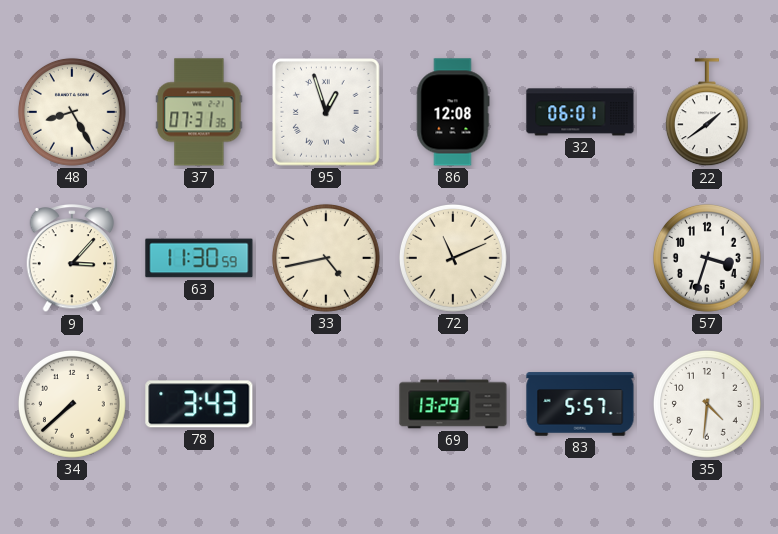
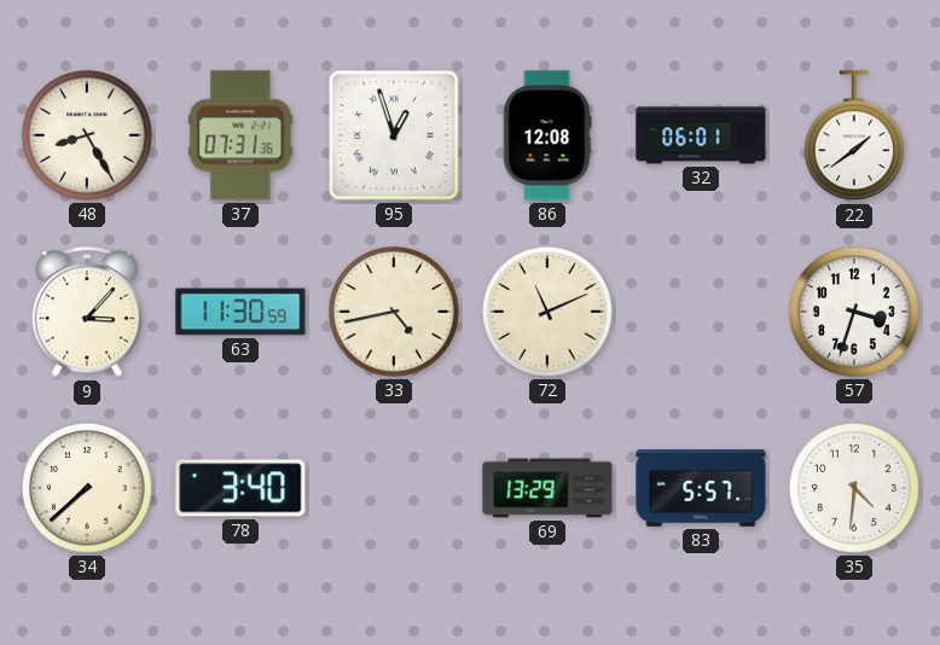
78: 3:43 -> 3:40 (240, 488)
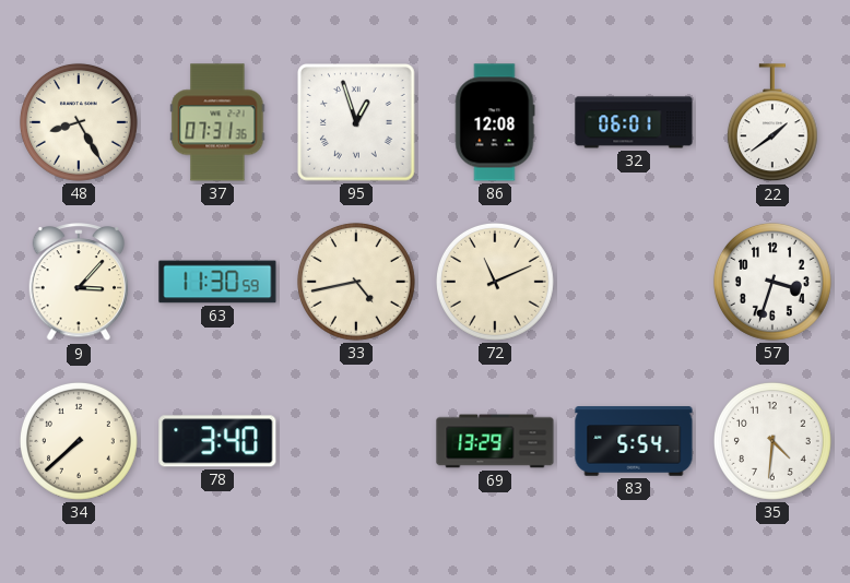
83: 5:57 -> 5:54 (634, 441)
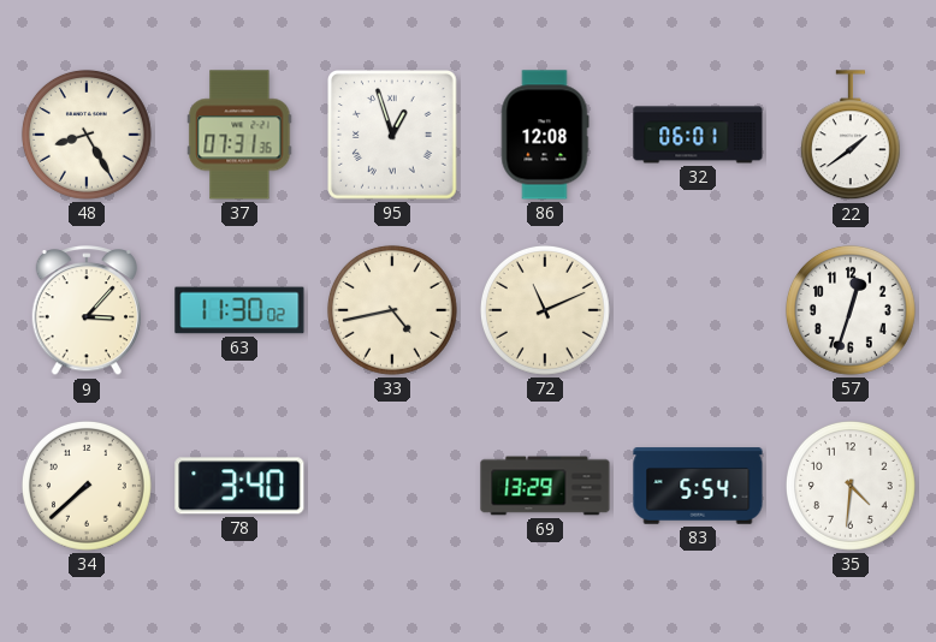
63: 11:30:59 -> 11:30:02 (239, 310)
57: 3:33 -> 12:33 (851, 310)
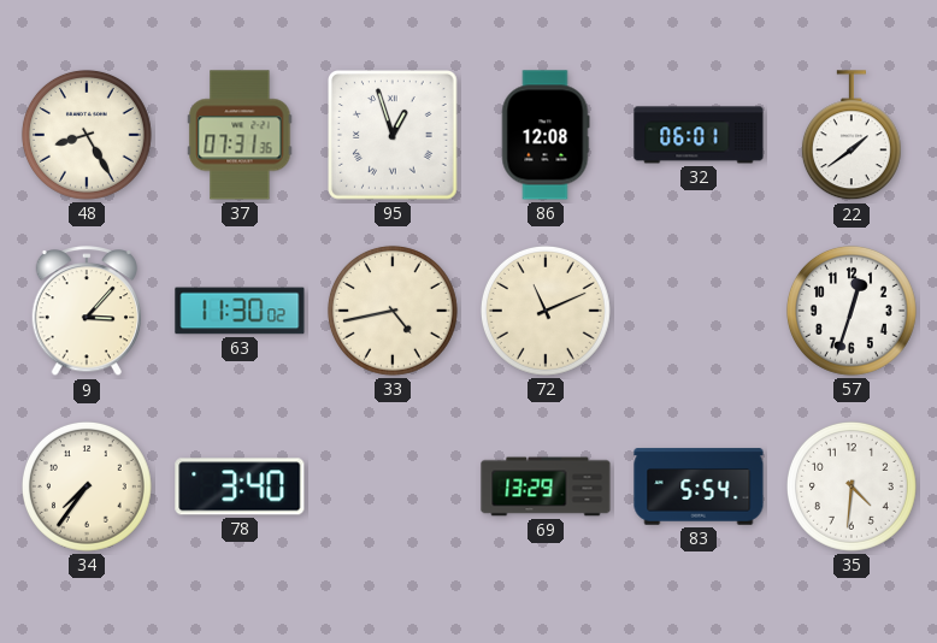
34: 7:38 -> 7:36 (87, 486)
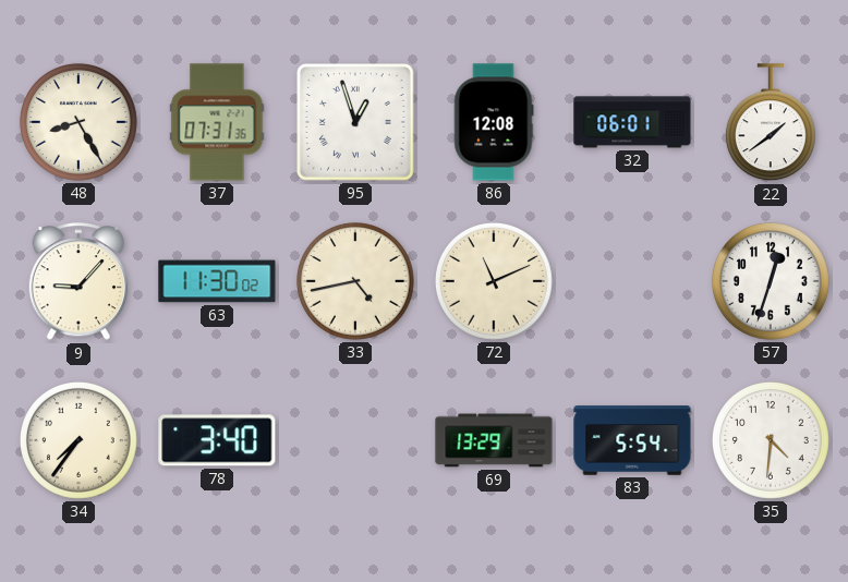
9: 3:07 -> 9:07 (78, 282)
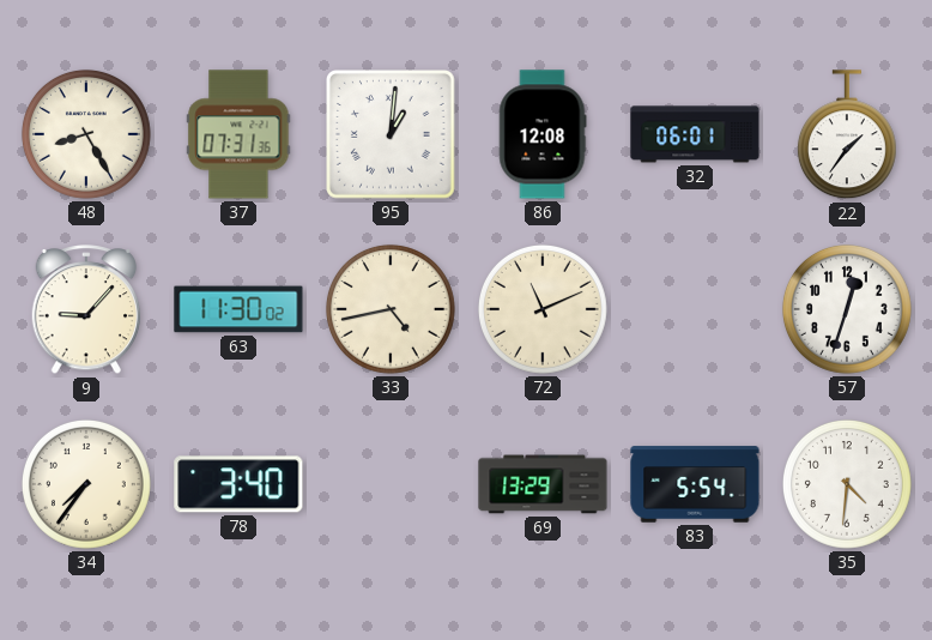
95: 12:57 -> 1:01 (392, 135)
22: 1:39 -> 1:36 (847, 135)
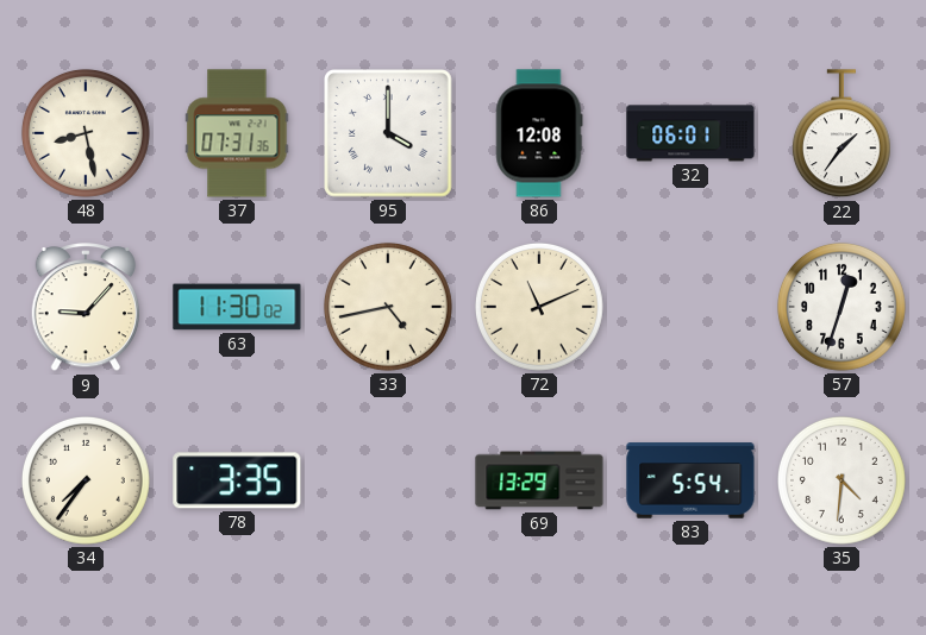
48: 8:25 -> 8:28 (86, 133)
95: 1:01 -> 4:00 (389, 134)
78: 3:40 -> 3:35 (237, 480)
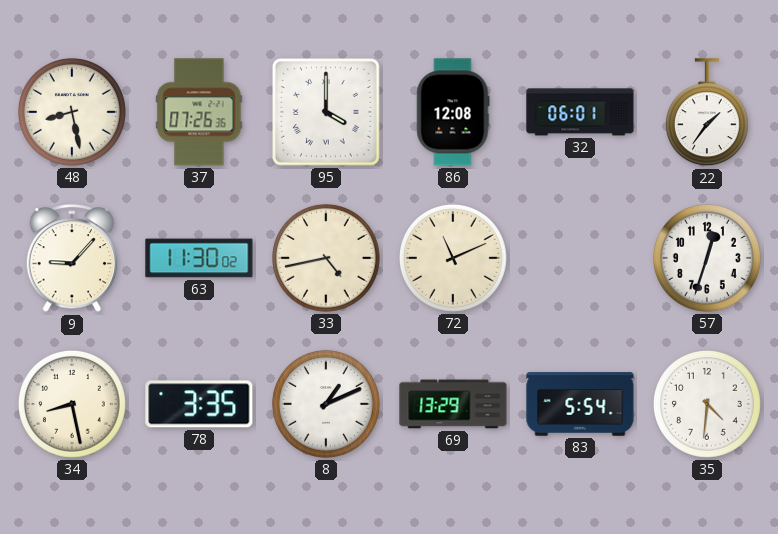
37: 07:31 -> 07:26 (199, 112)
34: 7:36 -> 8:28 (72, 404)
8: none -> 1:11 (326, 404)
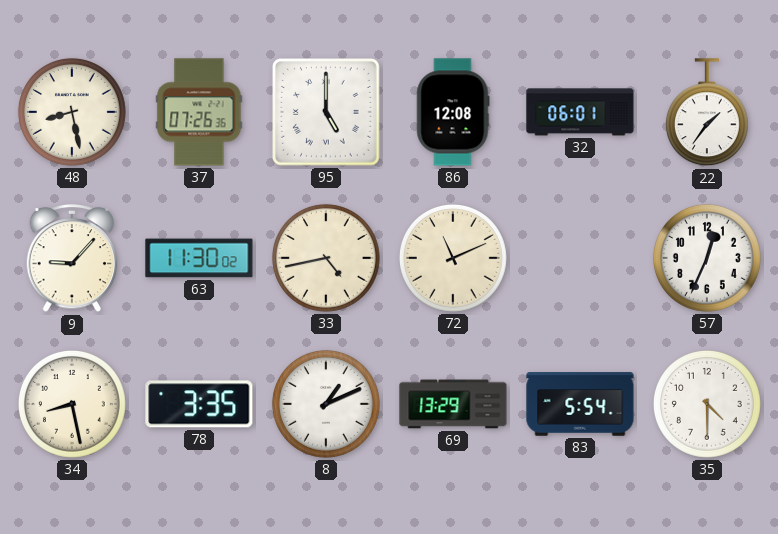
95: 4:00 -> 5:00 (327, 113)
57: 12:33 -> 12:34 (707, 258)
35: 4:31 -> 4:30 (707, 404)
